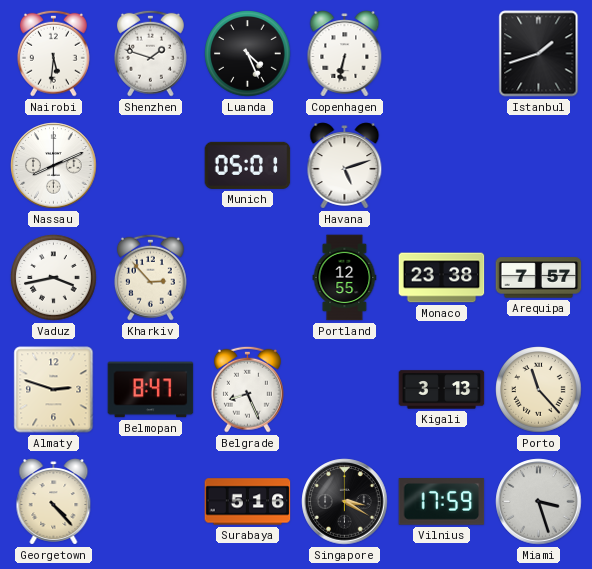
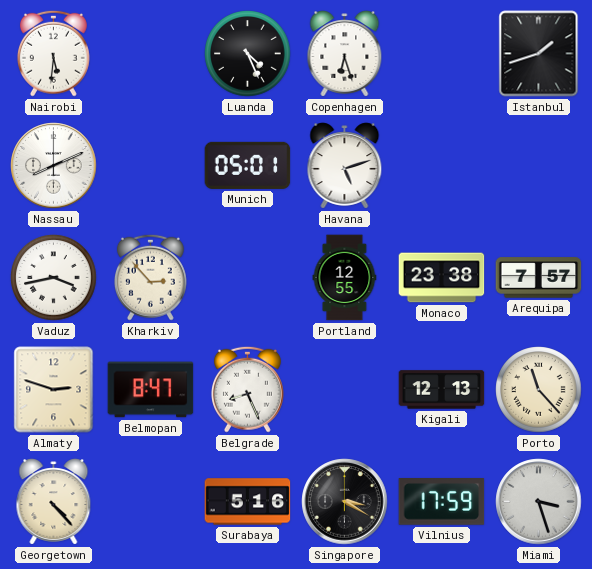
Shenzhen: 1:48 -> none (150, 53)
Copenhagen: 6:32 -> 6:27 (345, 54)
Kigali: 3:13 -> 12:13 (442, 390)
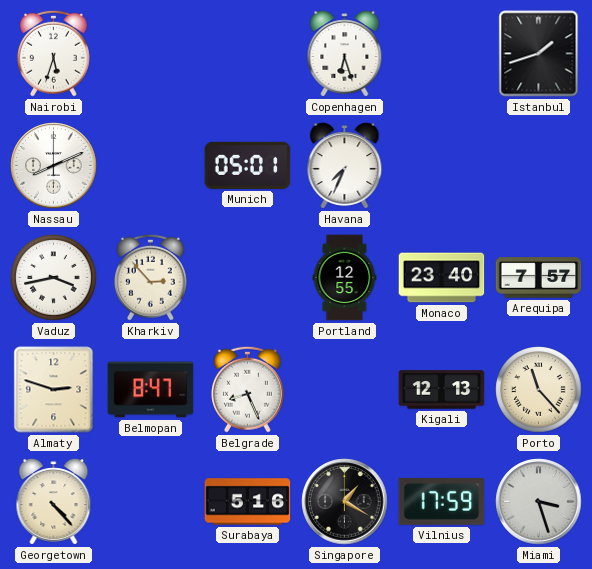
Nairobi: 5:31 -> 5:33 (53, 53)
Luanda: 4:26 -> none (248, 54)
Havana: 5:12 -> 7:34 (345, 166)
Monaco: 23:38 -> 23:40 (442, 278)
Singapore: 3:20 -> 1:20 (345, 502)
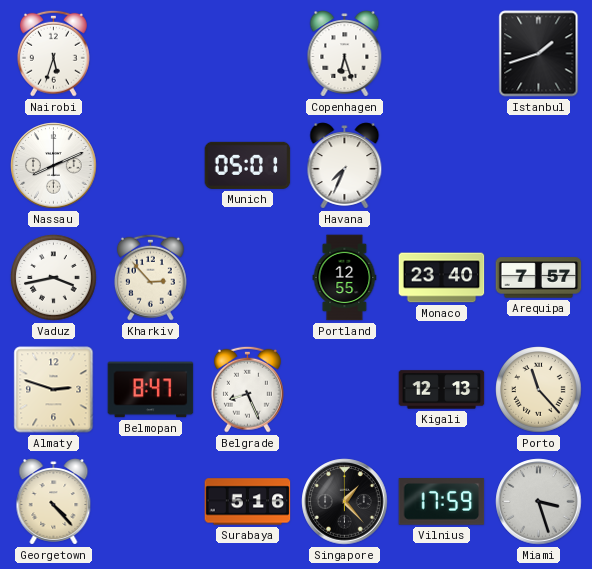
Singapore: 1:20 -> 1:23 (345, 502)
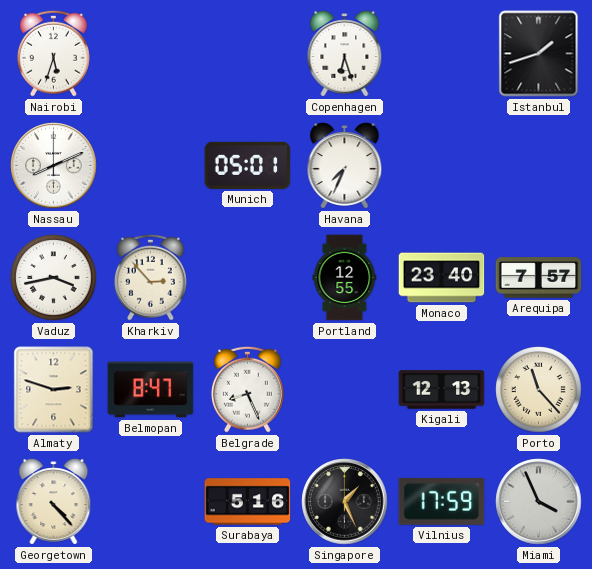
Singapore: 1:23 -> 1:26 (345, 502)
Miami: 3:27 -> 3:56 (539, 502)
